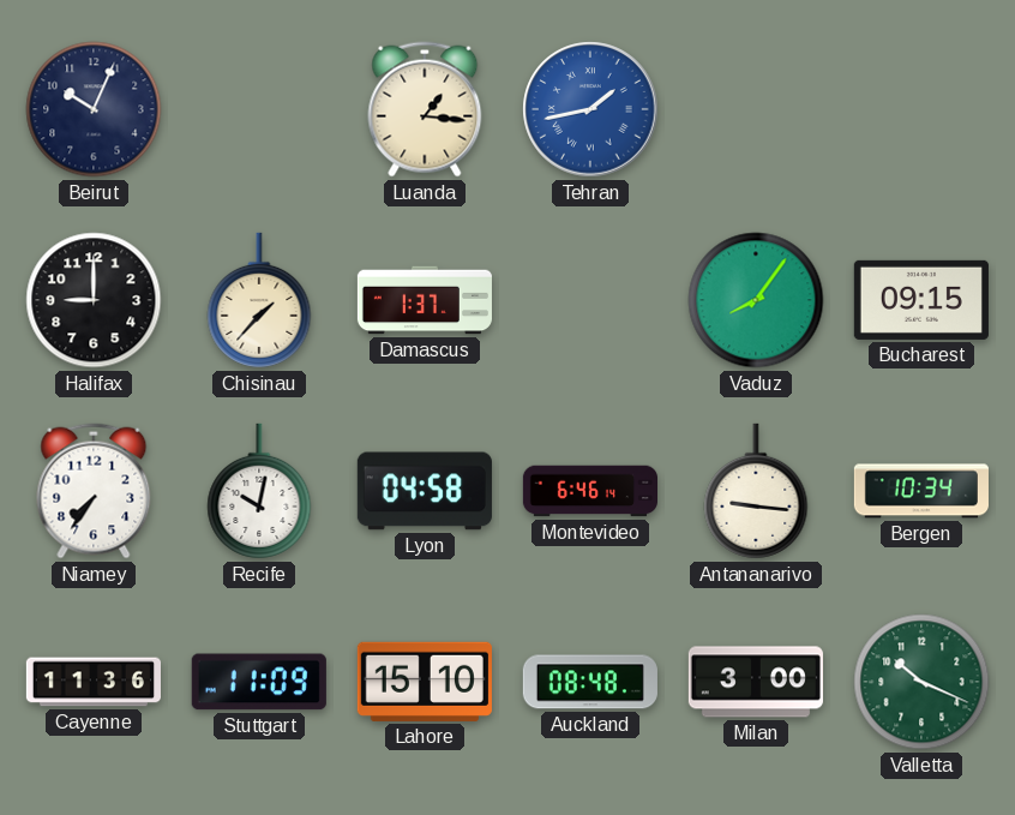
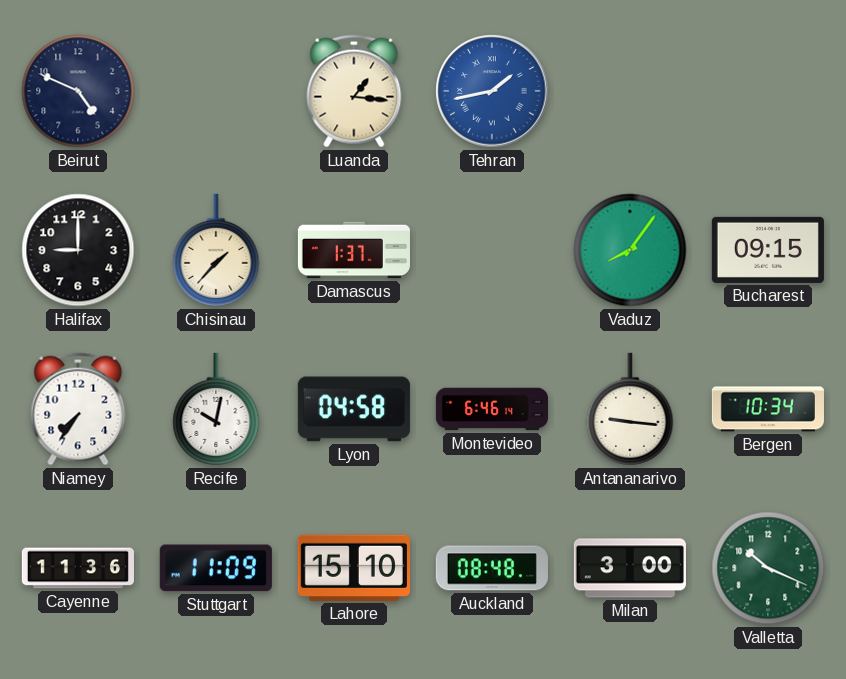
Beirut: 10:04 -> 4:49 (78, 91)
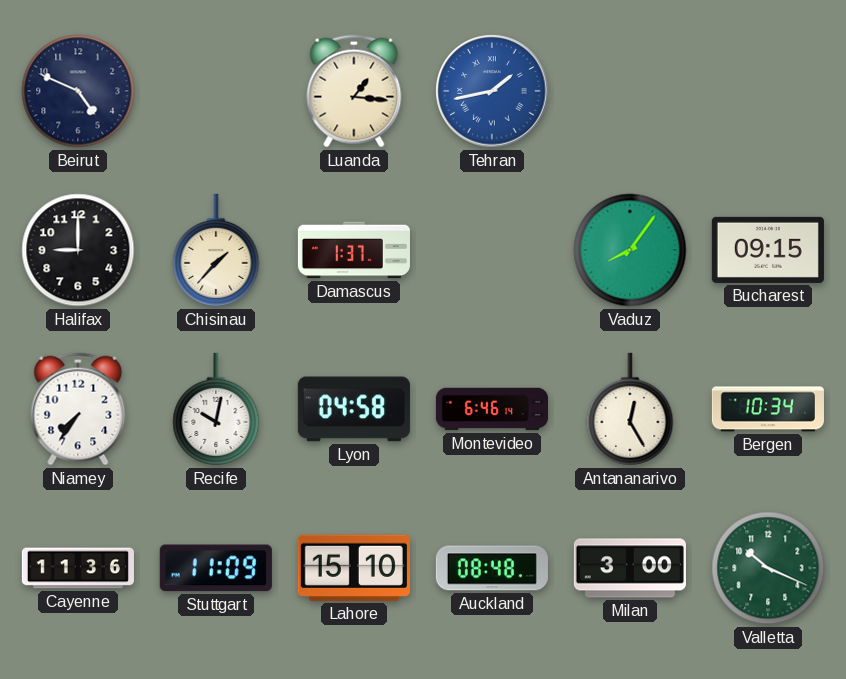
Antananarivo: 9:16 -> 12:25 (630, 409)
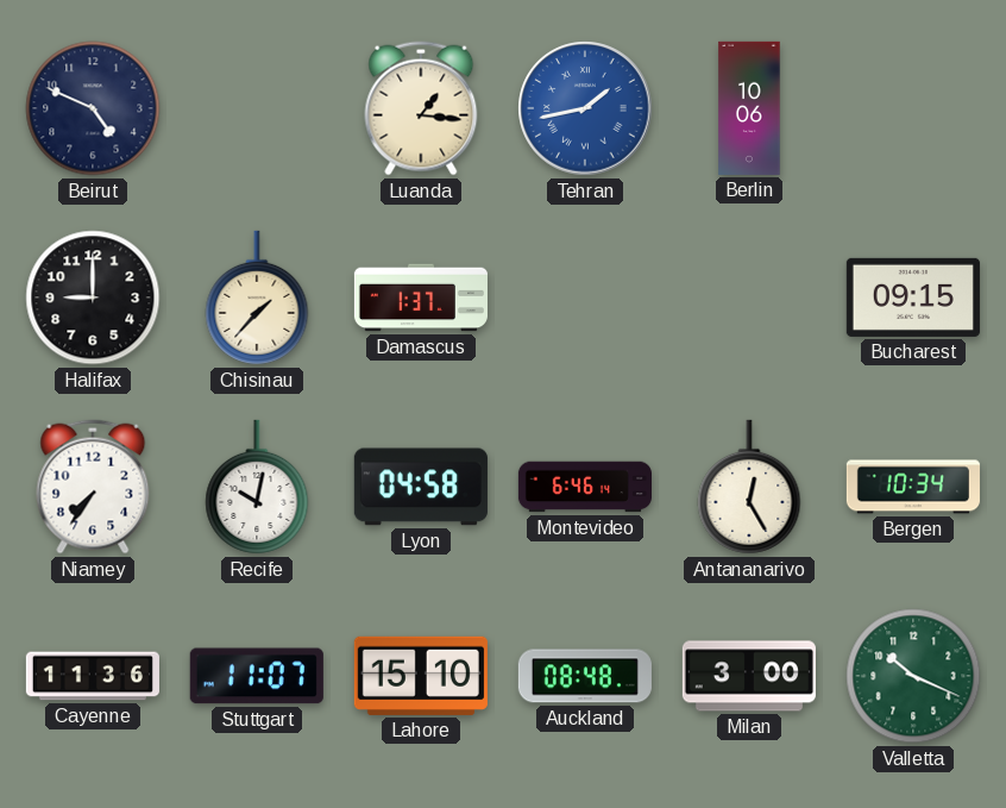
Berlin: none -> 10:06 (749, 108)
Vaduz: 8:06 -> none (630, 250)
Stuttgart: 11:09 -> 11:07 (257, 676)
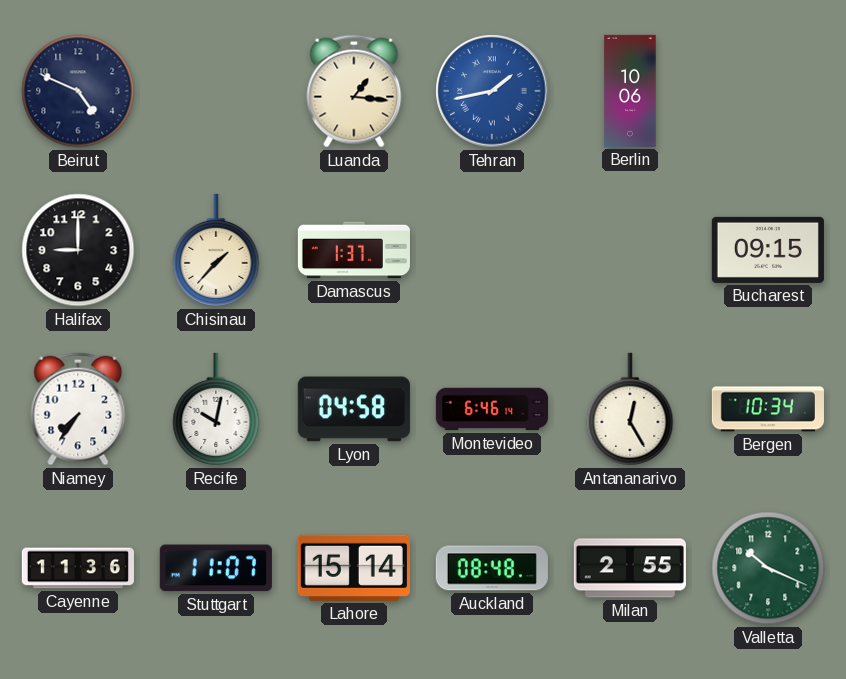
Lahore: 15:10 -> 15:14 (354, 568)
Milan: 3:00 -> 2:55 (630, 568)
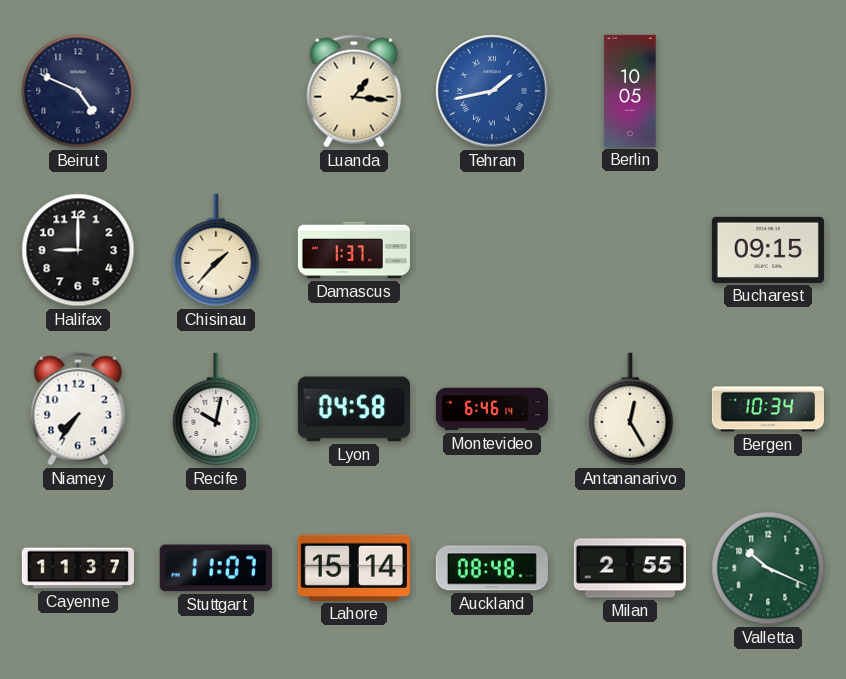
Berlin: 10:06 -> 10:05 (630, 91)
Cayenne: 11:36 -> 11:37 (78, 568)
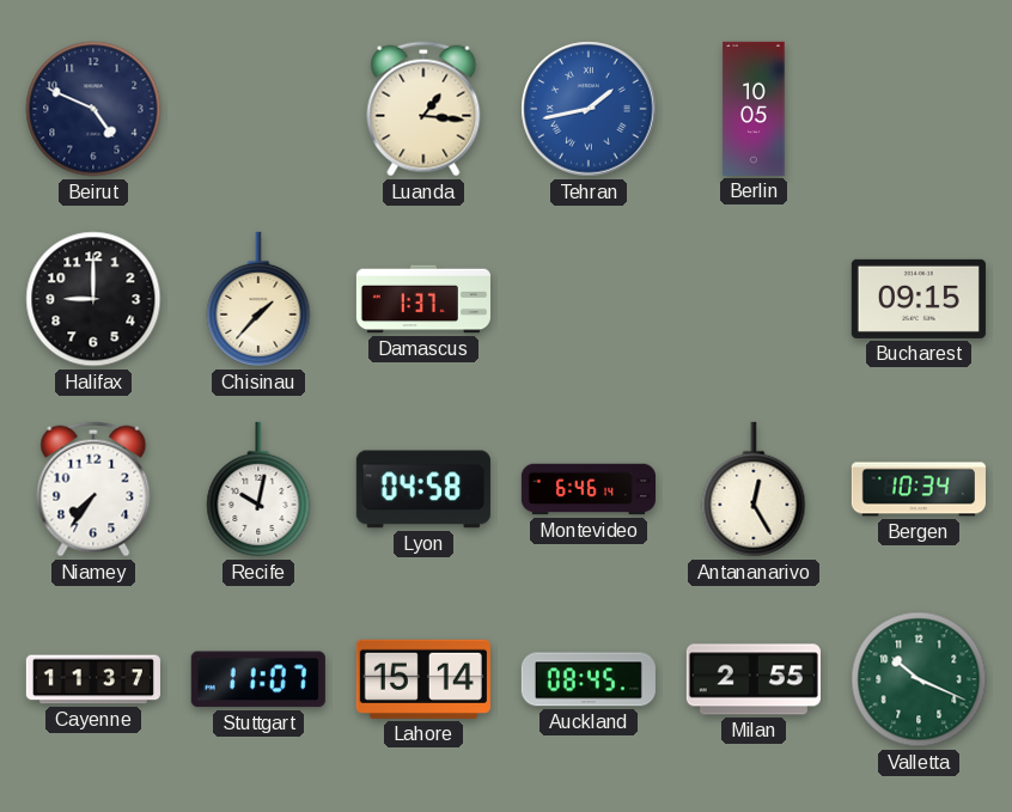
Auckland: 08:48 -> 08:45 (589, 679)
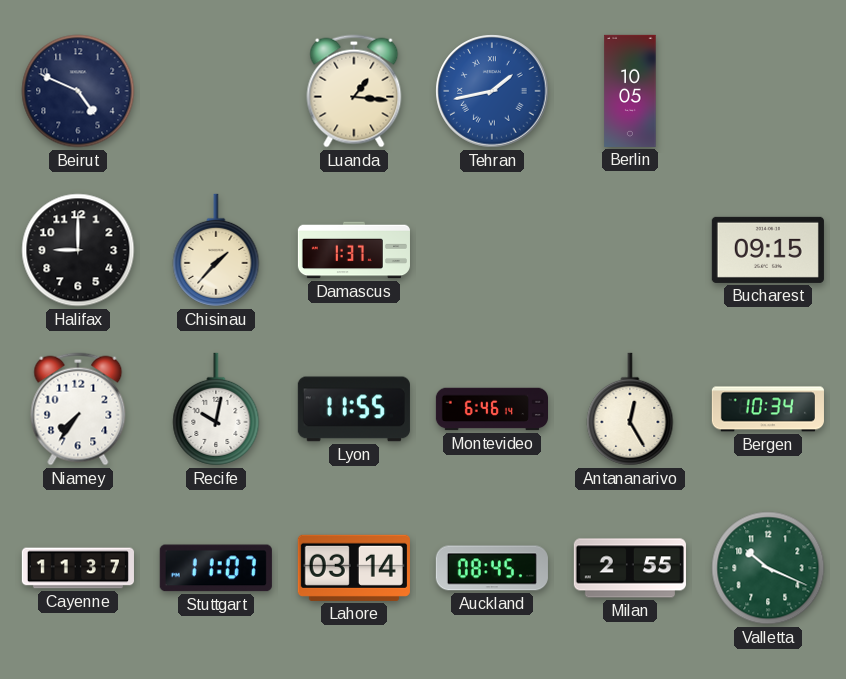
Lyon: 04:58 -> 11:55 (354, 409)
Lahore: 15:14 -> 03:14 (354, 568)
